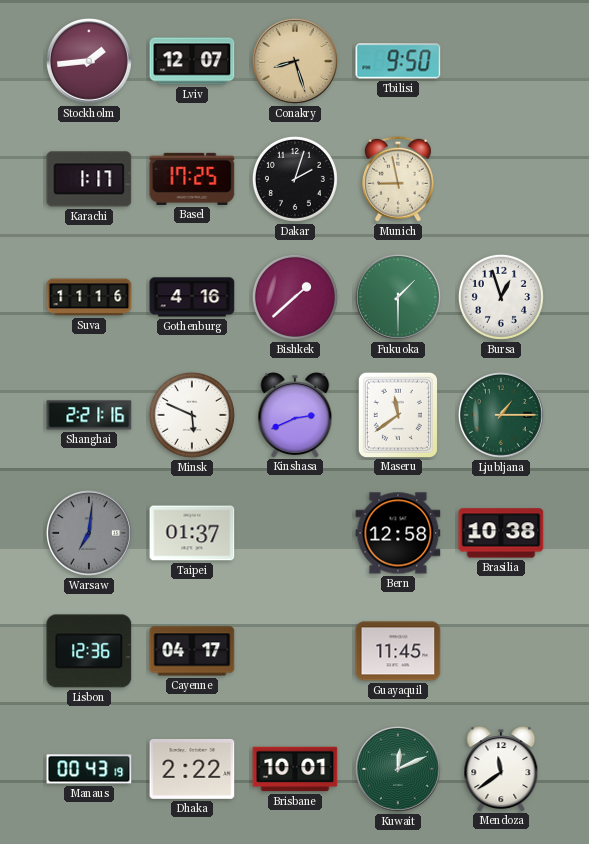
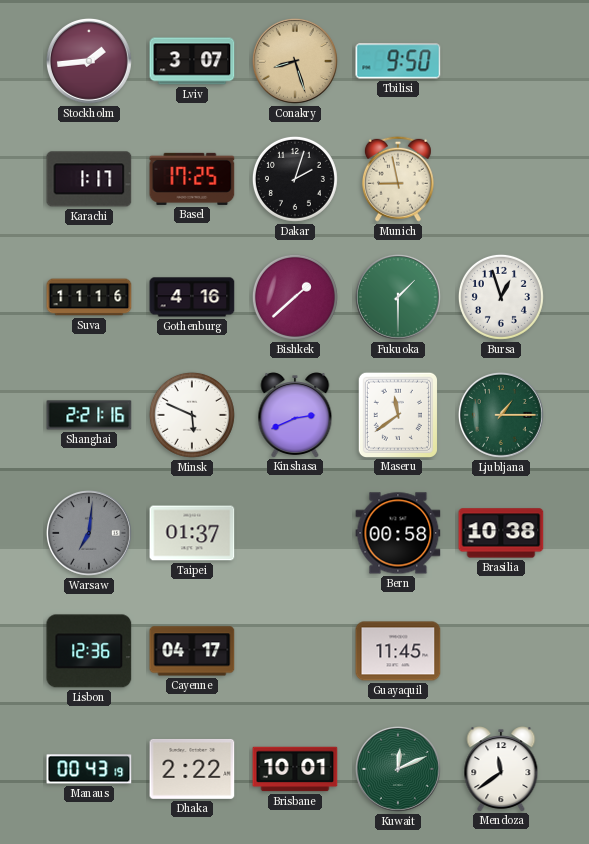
Lviv: 12:07 -> 3:07 (192, 61)
Bern: 12:58 -> 00:58 (398, 533)
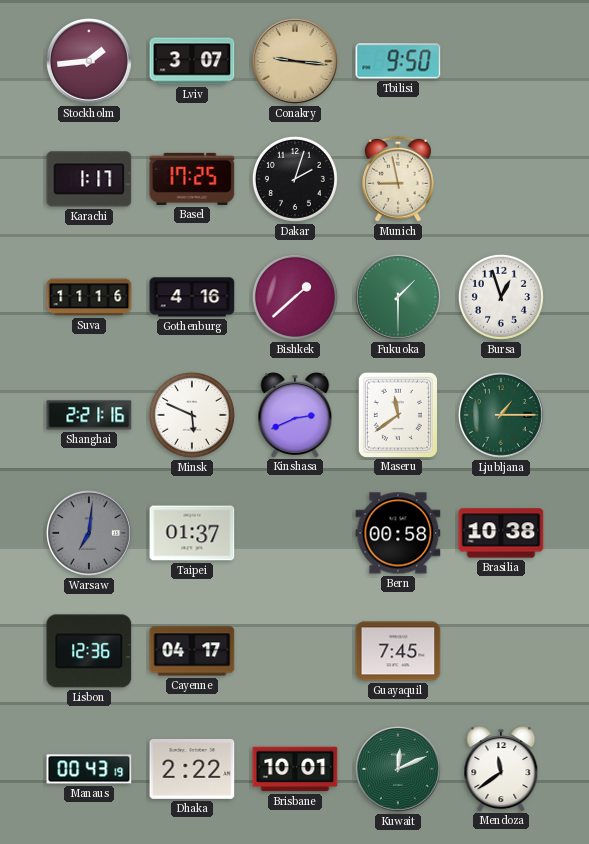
Conakry: 8:27 -> 9:16 (295, 61)
Guayaquil: 11:45 -> 7:45 (398, 651)
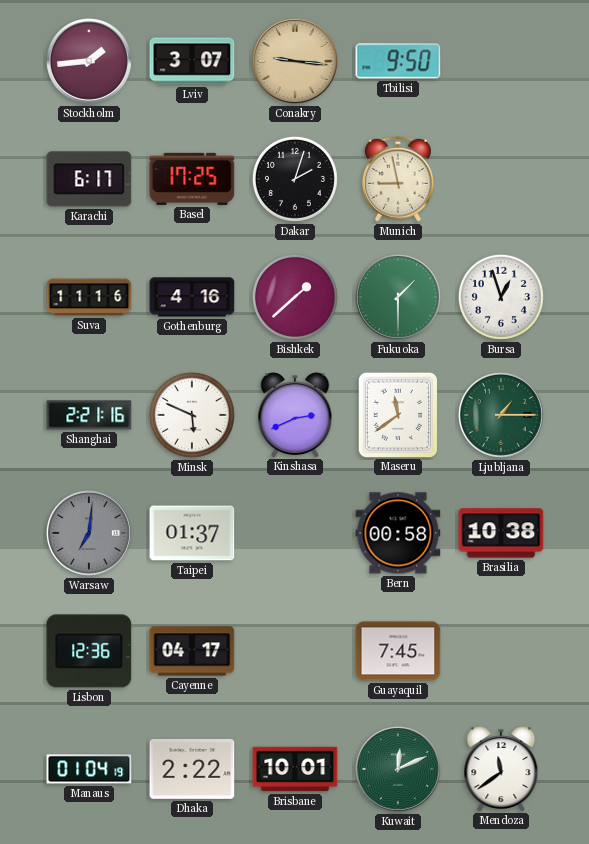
Karachi: 1:17 -> 6:17 (89, 179)
Manaus: 00:43 -> 01:04 (89, 769)
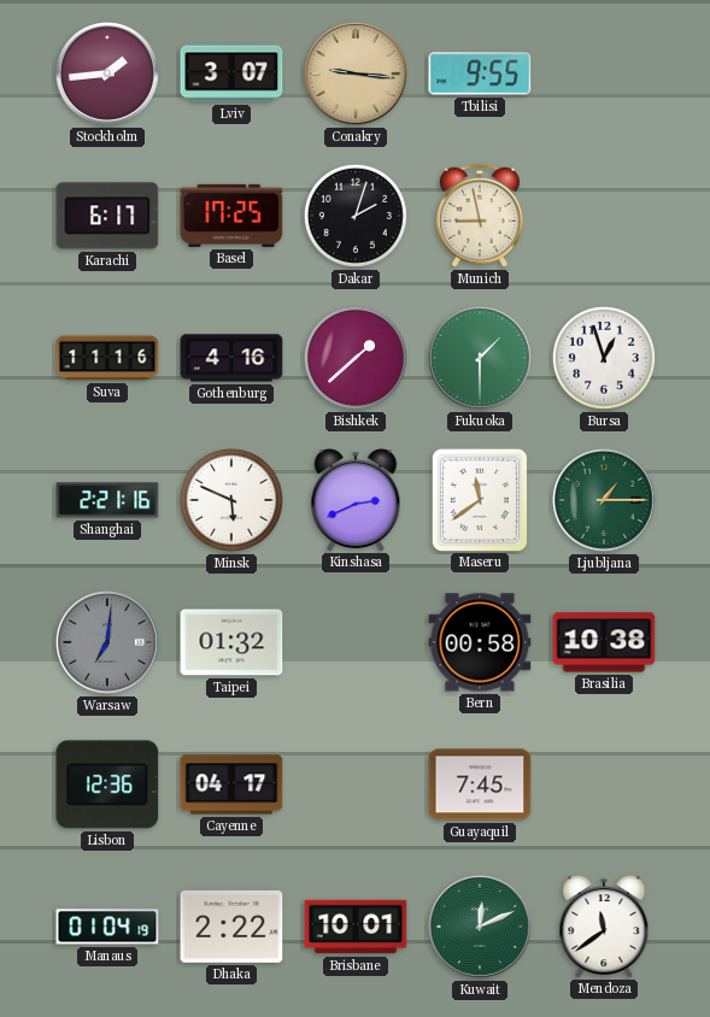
Tbilisi: 9:50 -> 9:55 (480, 74)
Taipei: 01:37 -> 01:32 (231, 642)
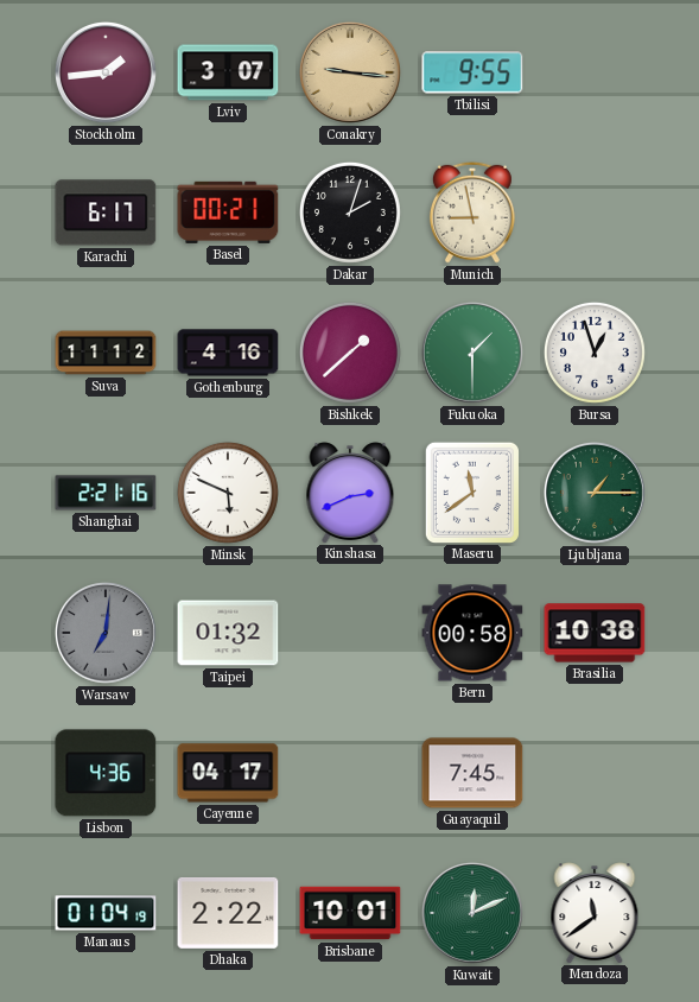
Basel: 17:25 -> 00:21 (228, 213)
Suva: 11:16 -> 11:12 (106, 353)
Lisbon: 12:36 -> 4:36 (106, 773)
